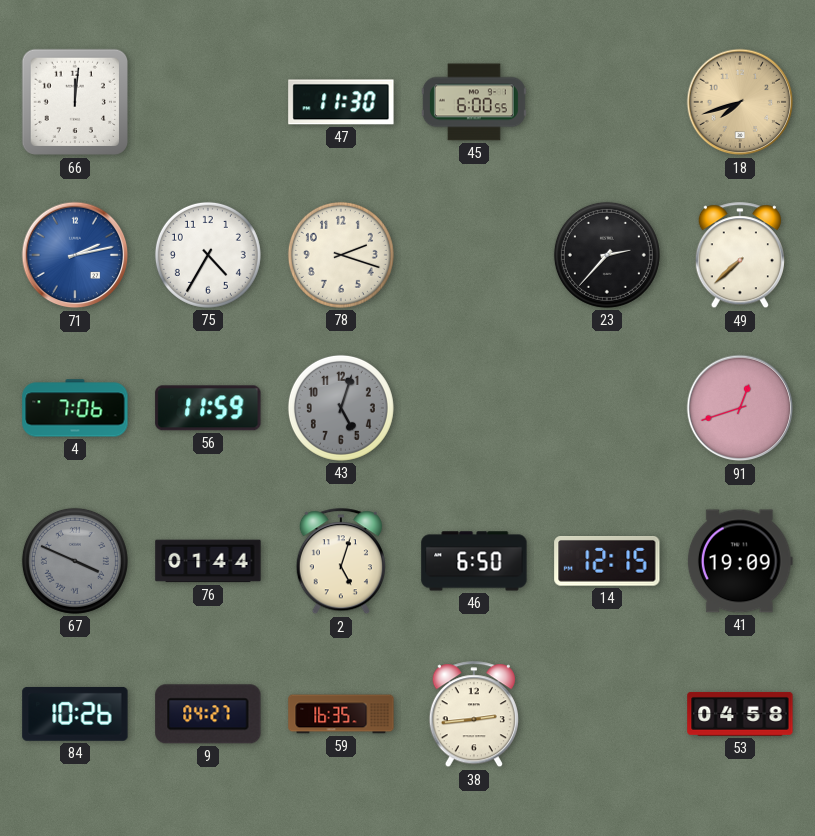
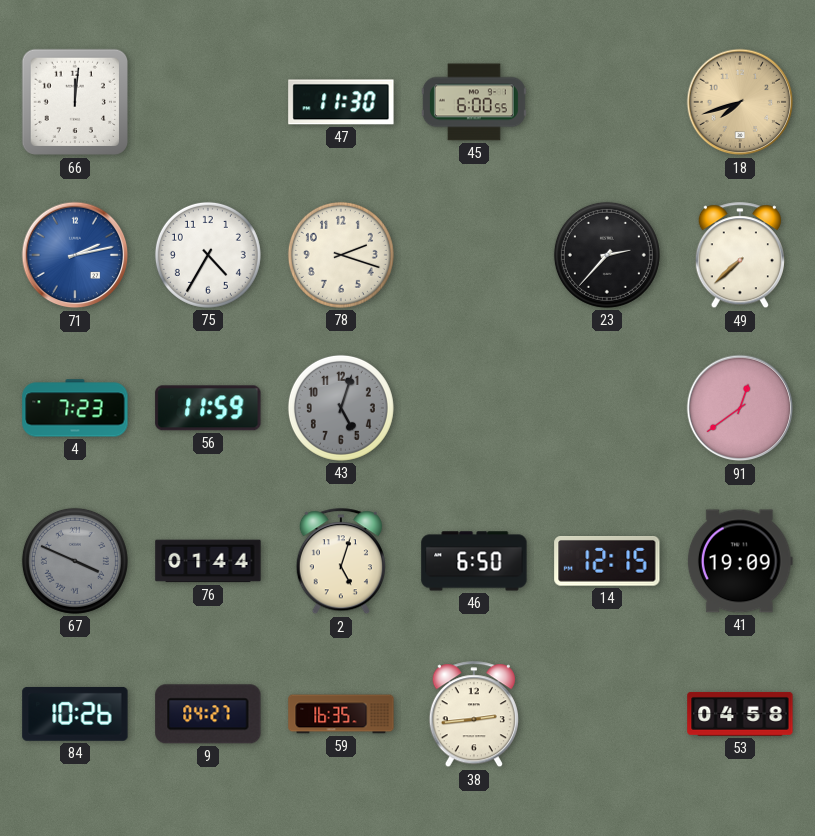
4: 7:06 -> 7:23 (75, 408)
91: 12:42 -> 12:39 (740, 408)
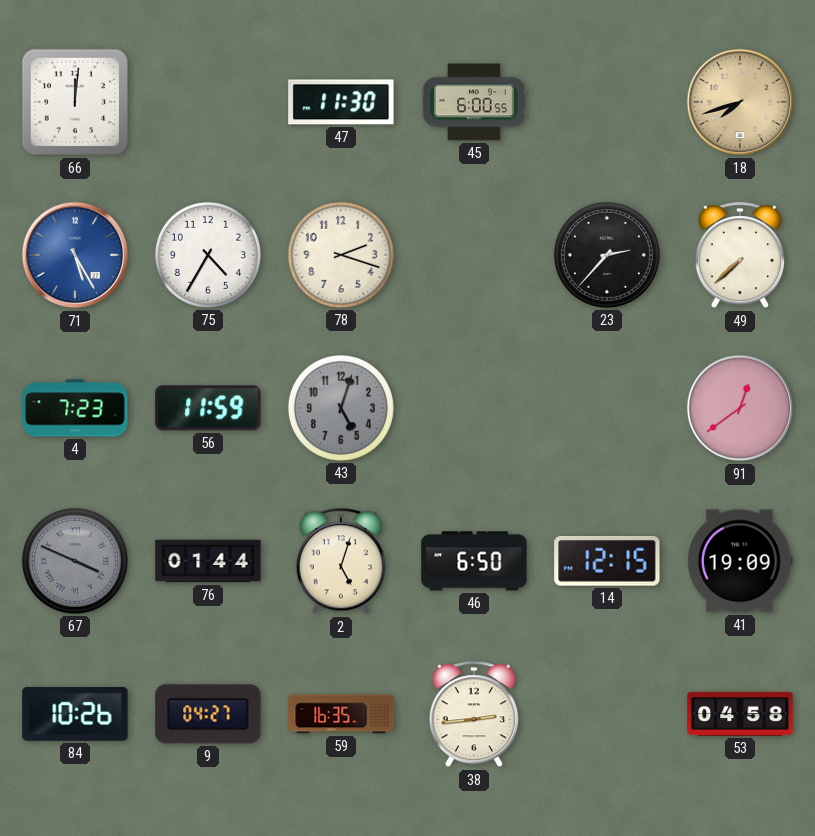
71: 2:13 -> 5:25 (75, 255)
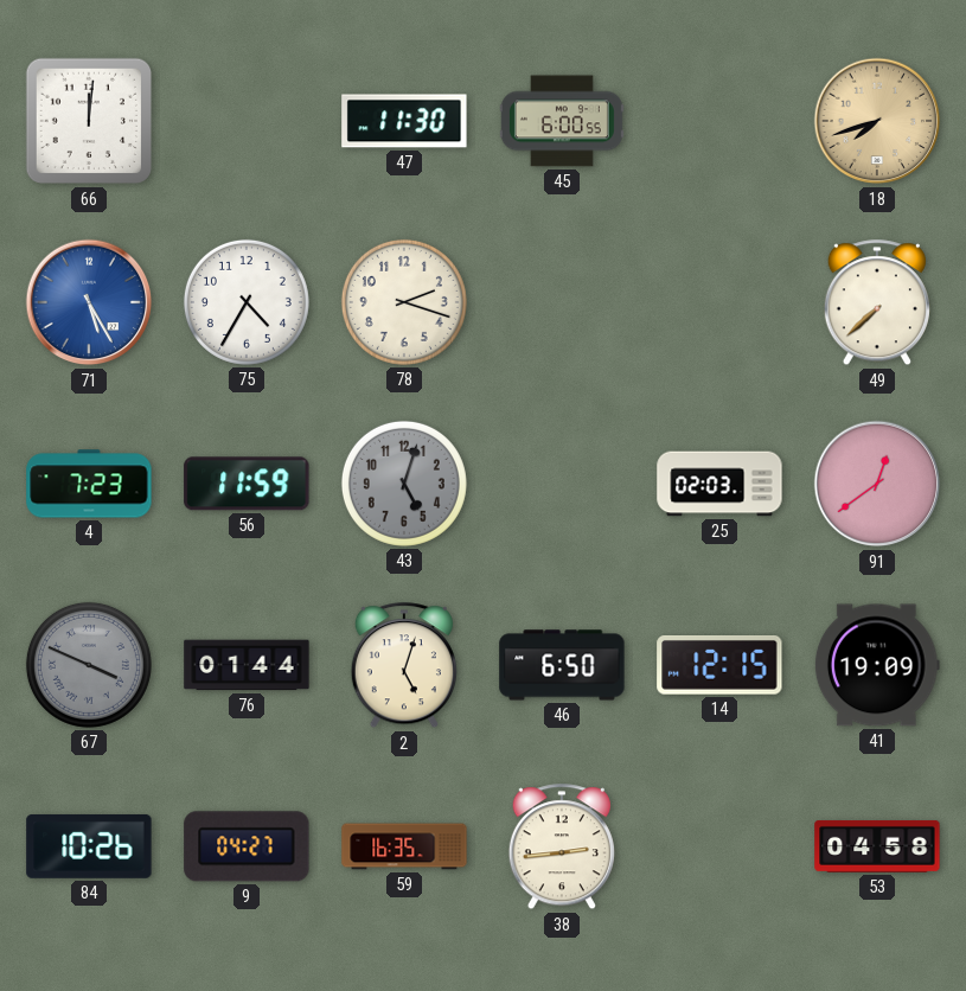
23: 2:37 -> none (607, 255)
25: none -> 02:03 (719, 484)
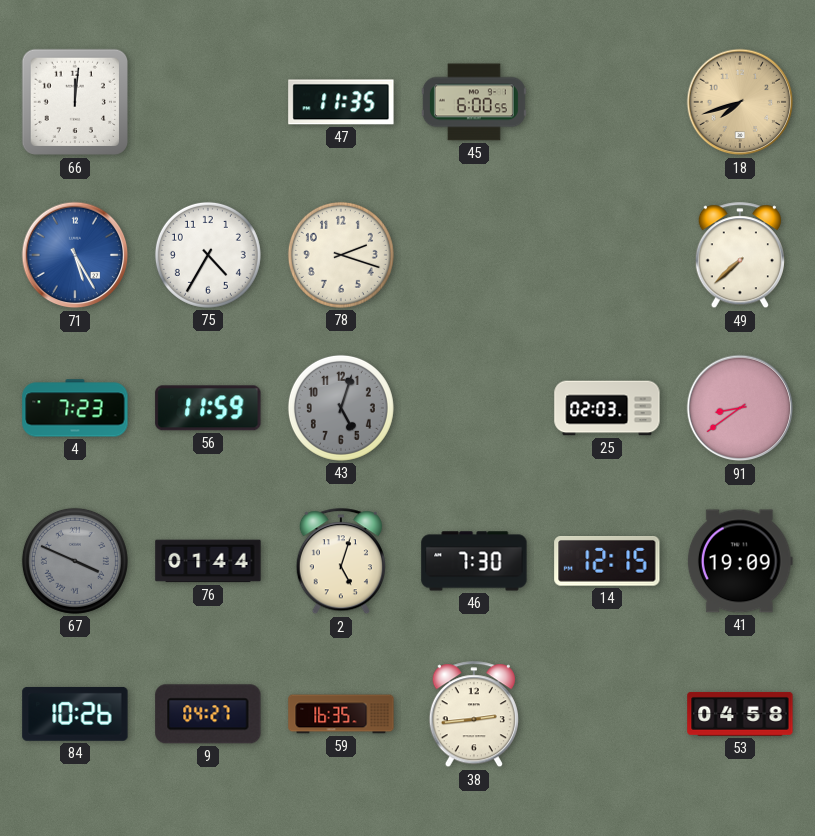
47: 11:30 -> 11:35 (341, 102)
91: 12:39 -> 8:39 (740, 408)
46: 6:50 -> 7:30 (474, 561)
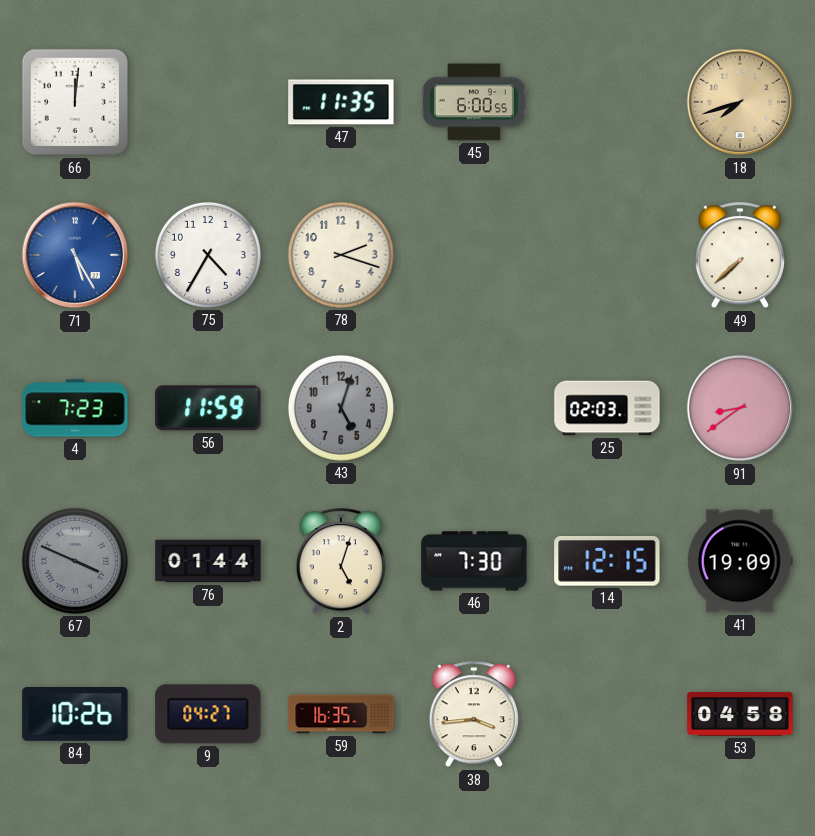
38: 2:44 -> 3:44 (474, 715)
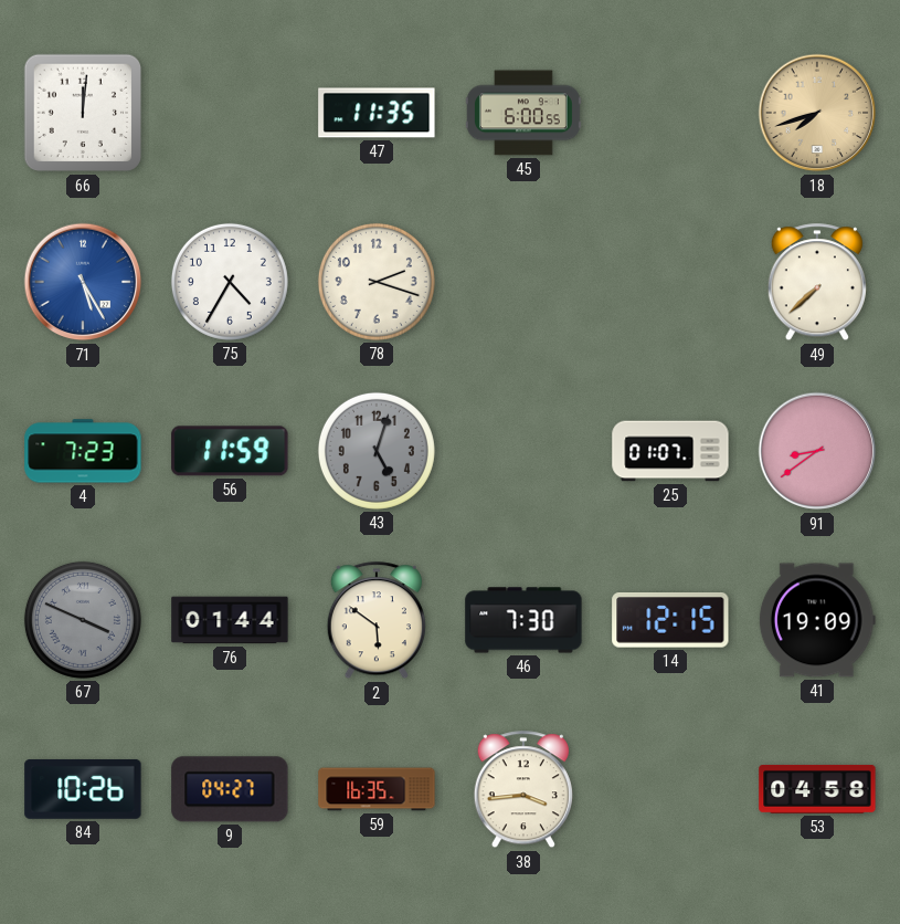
25: 02:03 -> 01:07 (670, 451)
2: 5:03 -> 5:51 (377, 621)
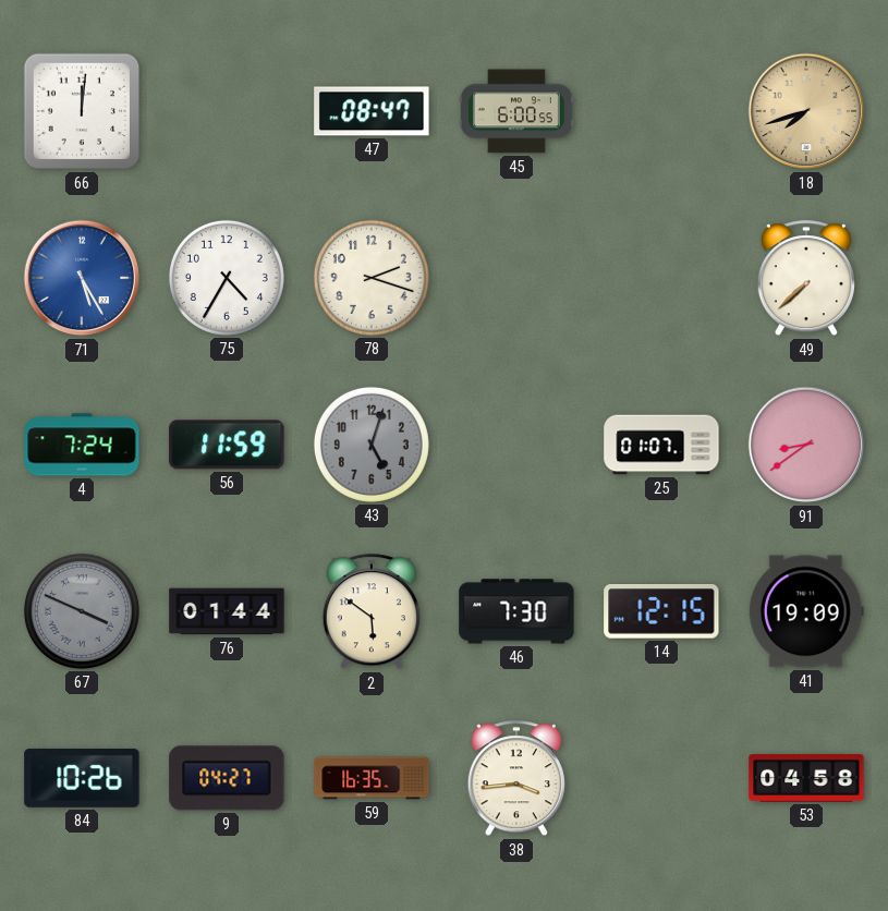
47: 11:35 -> 08:47 (372, 111)
4: 7:23 -> 7:24 (82, 445)
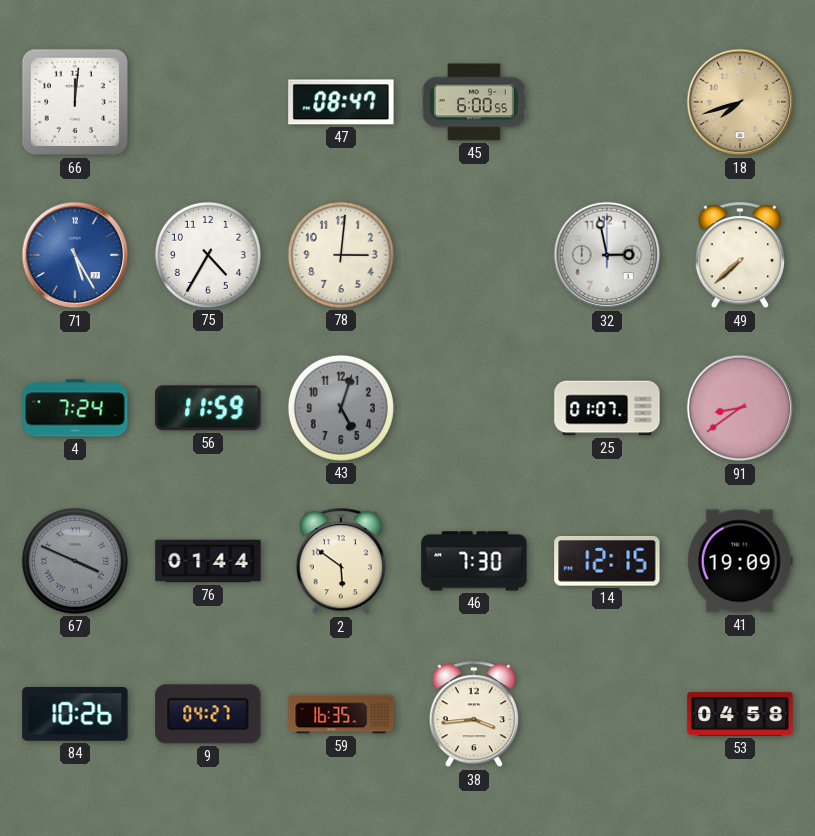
78: 2:18 -> 3:01 (341, 255)
32: none -> 2:58 (607, 255)
